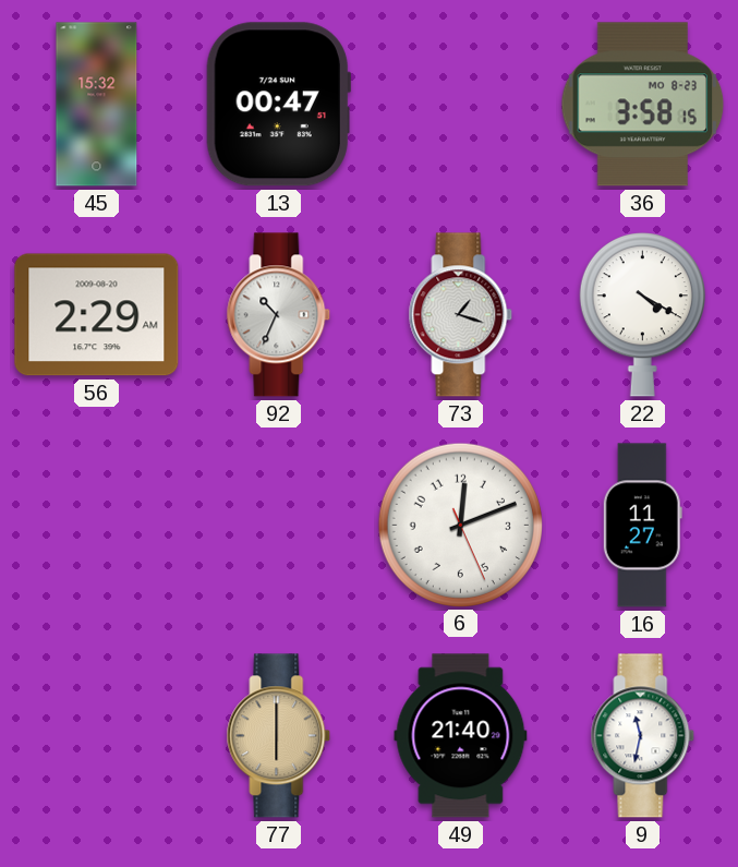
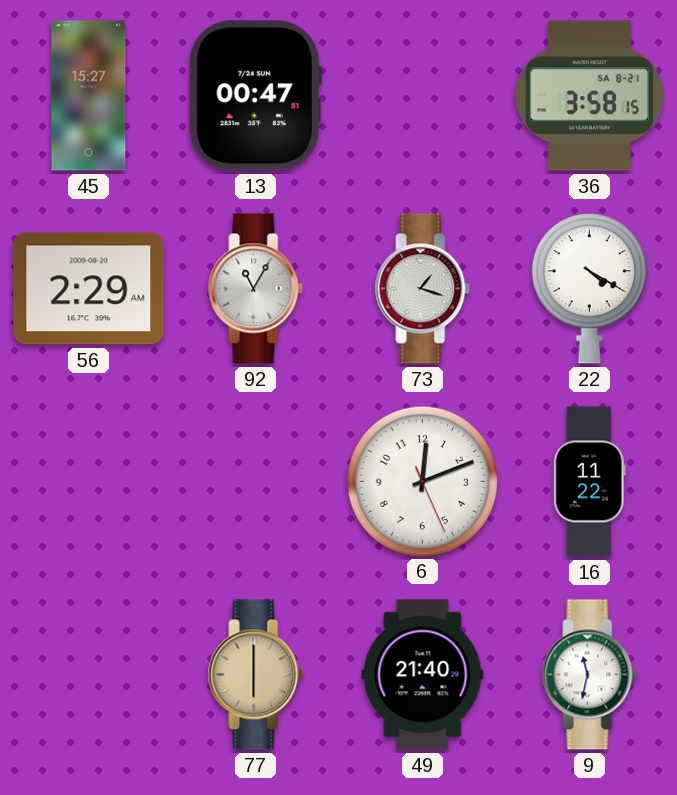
45: 15:32 -> 15:27 (89, 96)
36 date: MO 8-23 -> SA 8-21 (590, 96)
92: 10:34 -> 11:05 (256, 289)
16: 11:27 -> 11:22 (589, 482)
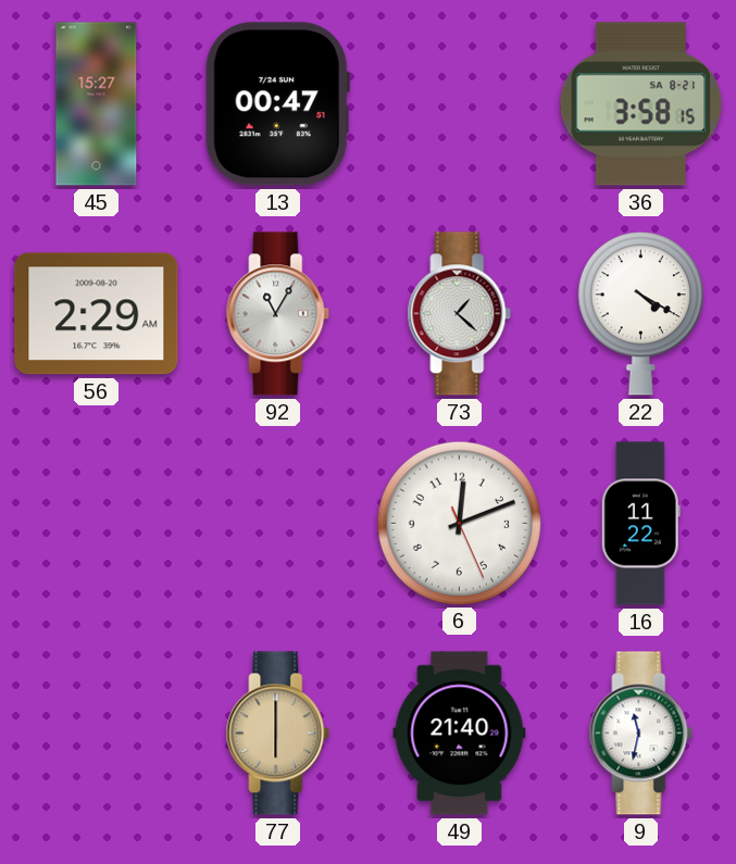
73: 1:18 -> 1:22 (460, 314)
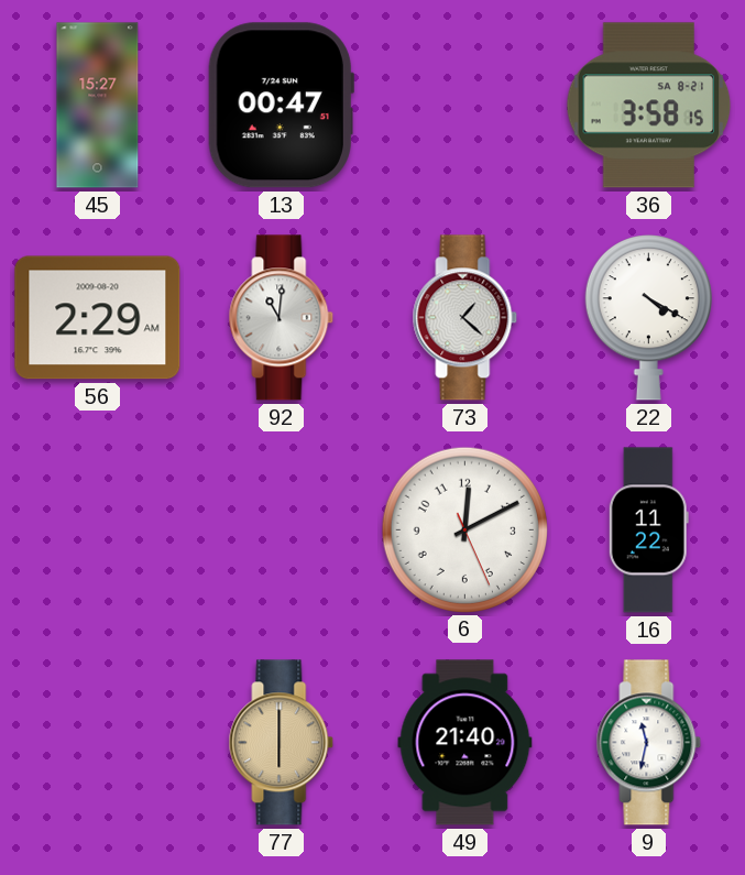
92: 11:05 -> 11:01 (282, 318)
6: 12:11 -> 12:10 (464, 529)
